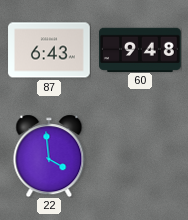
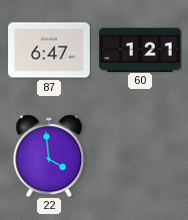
87: 6:43 -> 6:47 (49, 50)
60: 9:48 -> 1:21 (140, 49)
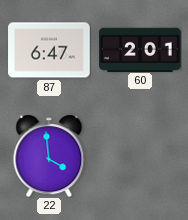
60: 1:21 -> 2:01 (140, 49)
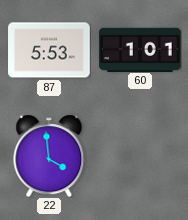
87: 6:47 -> 5:53 (49, 50)
60: 2:01 -> 1:01 (140, 49)
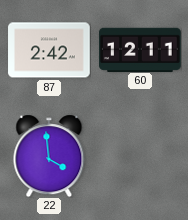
87: 5:53 -> 2:42 (49, 50)
60: 1:01 -> 12:11 (140, 49)
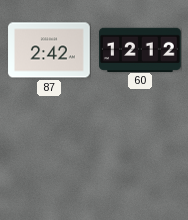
60: 12:11 -> 12:12 (140, 49)
22: 3:59 -> none (49, 156)
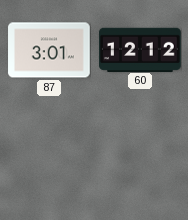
87: 2:42 -> 3:01 (49, 50)
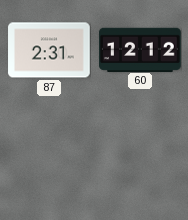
87: 3:01 -> 2:31 (49, 50)
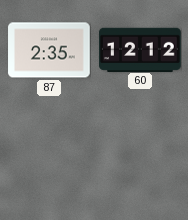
87: 2:31 -> 2:35 (49, 50)
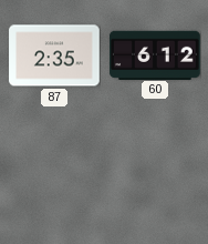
60: 12:12 -> 6:12 (155, 54)
